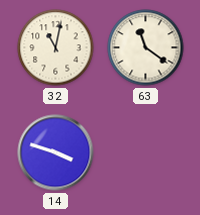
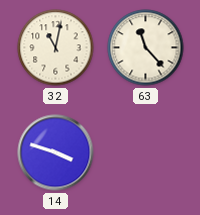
63: 11:21 -> 11:23 (146, 48)
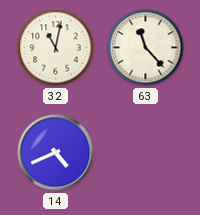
14: 3:48 -> 4:41 (56, 153)
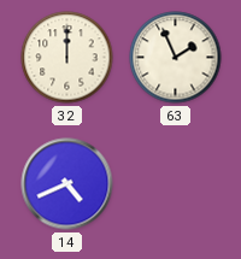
32: 11:02 -> 12:00 (67, 58)
63: 11:23 -> 1:56 (176, 58)
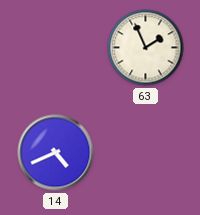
32: 12:00 -> none (67, 58)
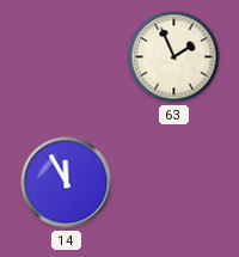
14: 4:41 -> 11:55 (67, 183)
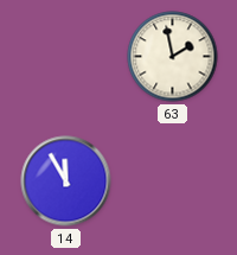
63: 1:56 -> 1:58 (173, 57)
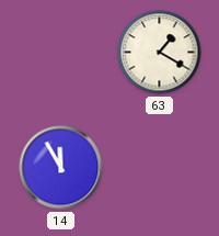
63: 1:58 -> 1:20 (160, 53)
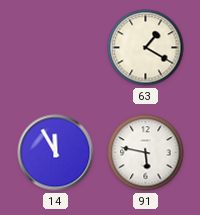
91: none -> 5:47 (146, 153)
